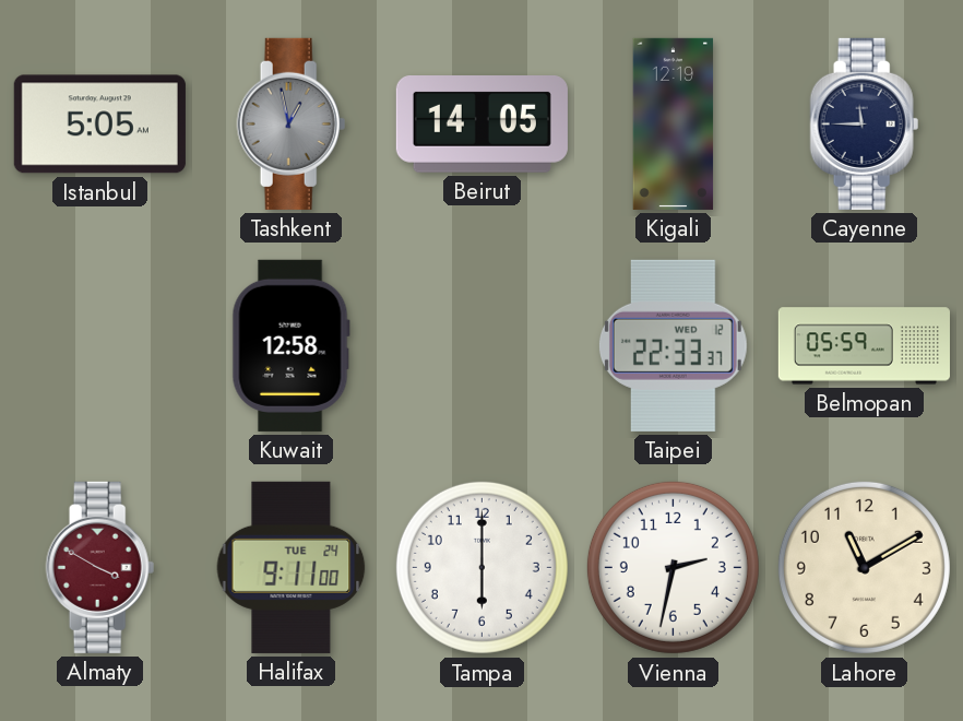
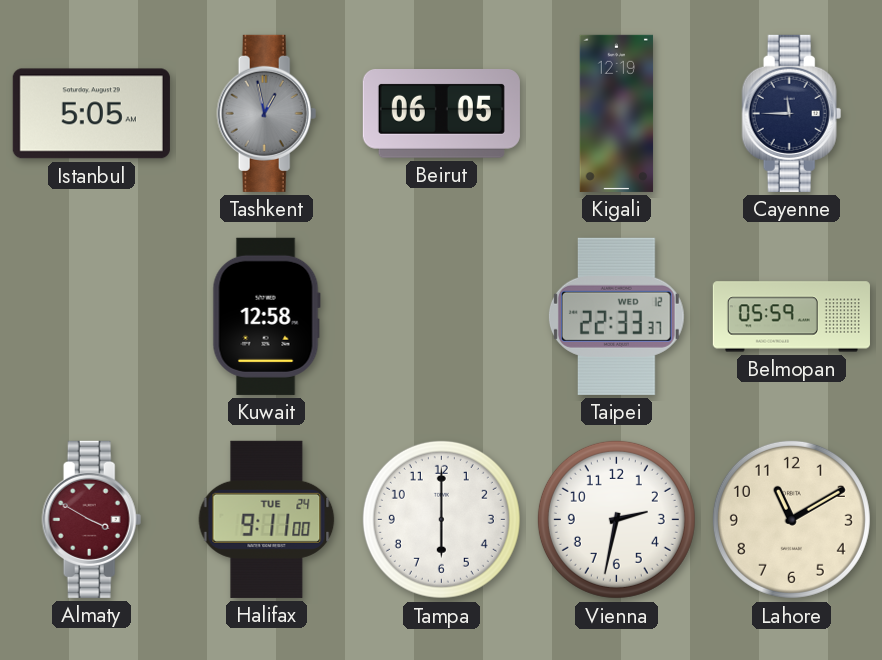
Beirut: 14:05 -> 06:05 (441, 114)
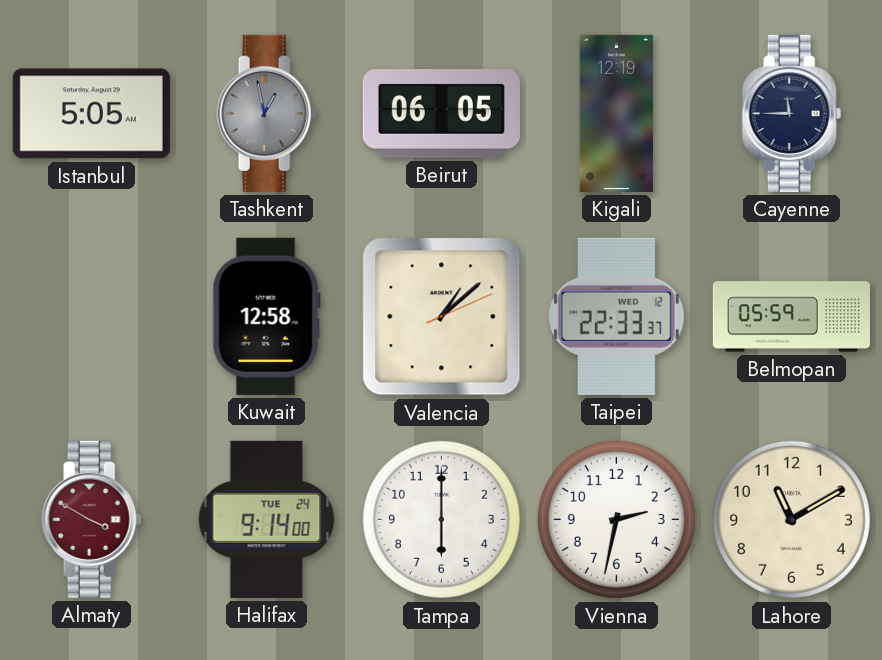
Valencia: none -> 1:08 (442, 317)
Halifax: 9:11 -> 9:14 (267, 519)
